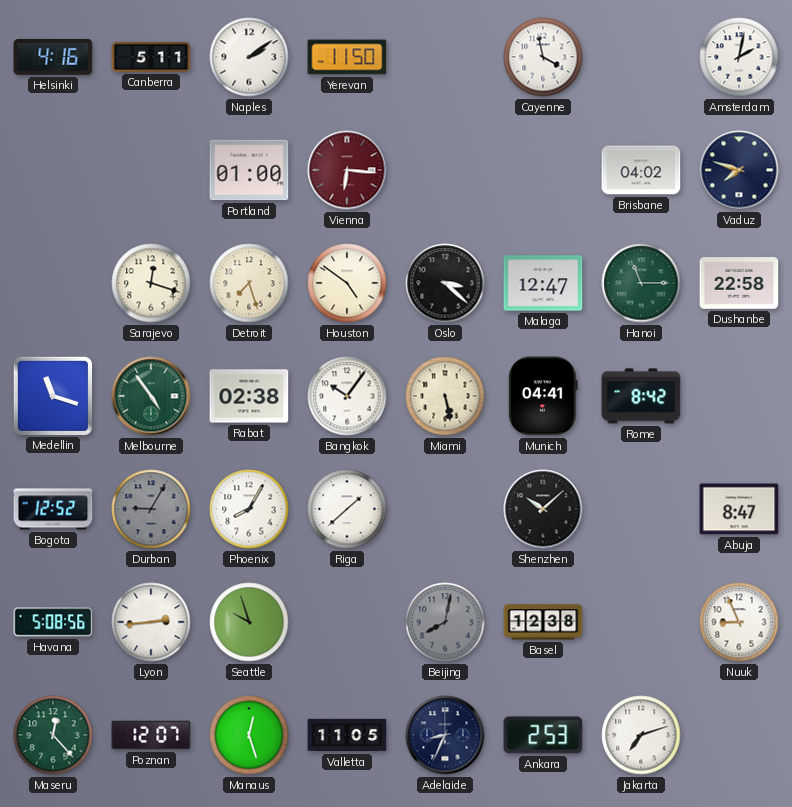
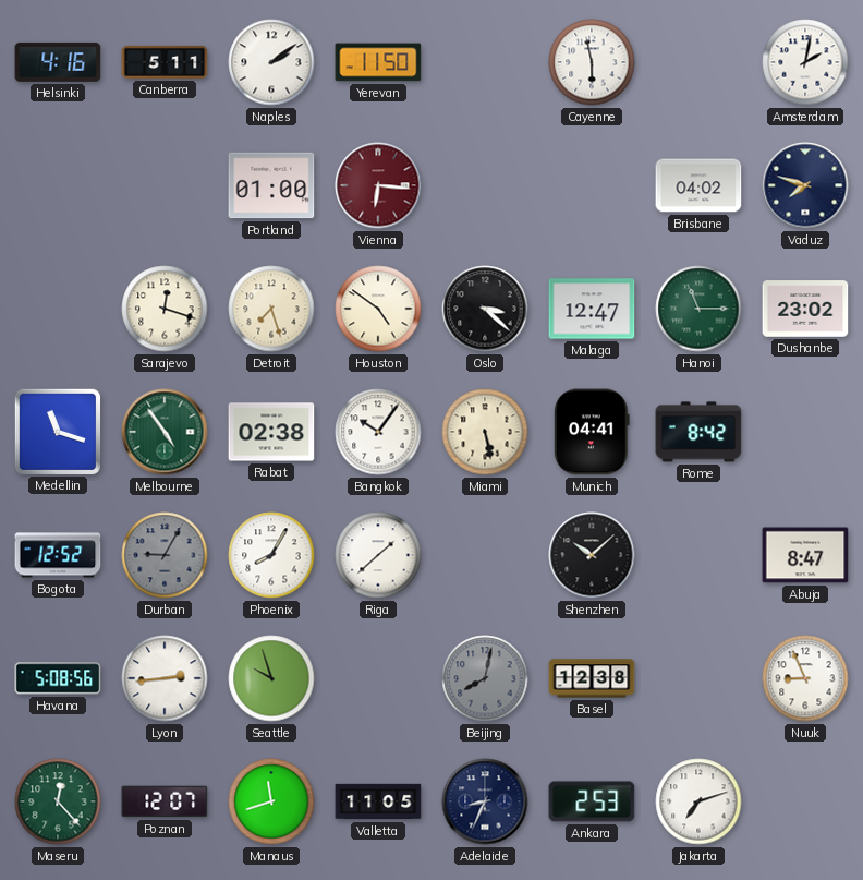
Cayenne: 3:58 -> 5:58 (592, 62)
Dushanbe: 22:58 -> 23:02 (805, 309)
Manaus: 12:27 -> 11:42 (271, 801)
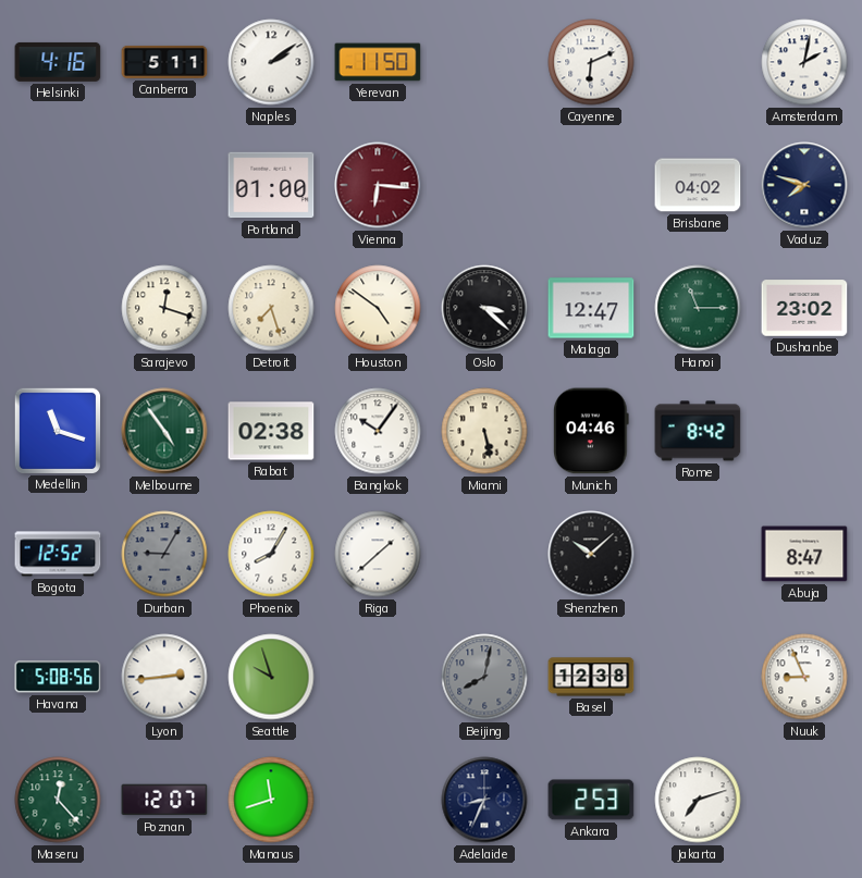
Cayenne: 5:58 -> 6:11 (591, 62)
Munich: 04:41 -> 04:46 (592, 431)
Valletta: 11:05 -> none (378, 801)
